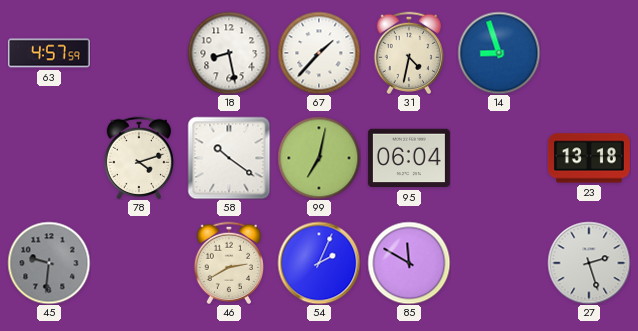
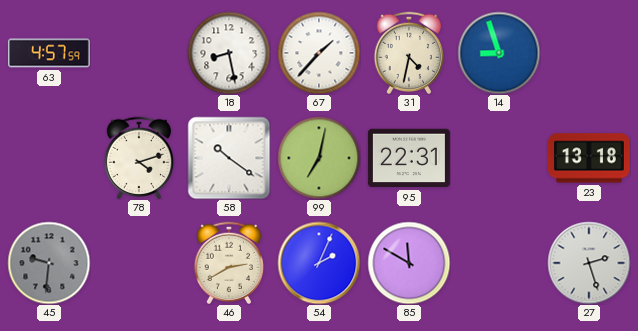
95: 06:04 -> 22:31 (409, 158)
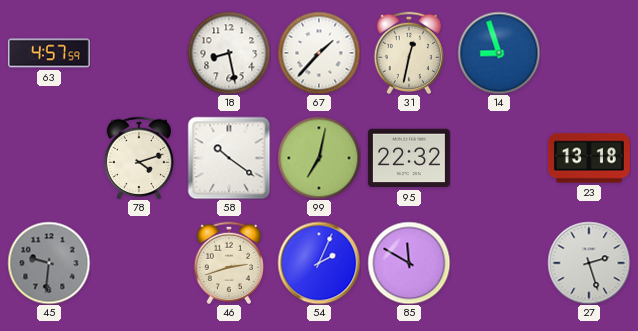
31: 4:32 -> 12:32 (408, 52)
95: 22:31 -> 22:32 (409, 158)
46: 2:40 -> 2:42 (228, 262)
